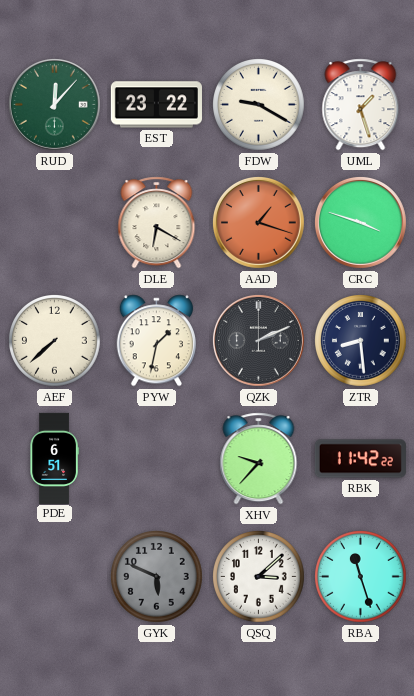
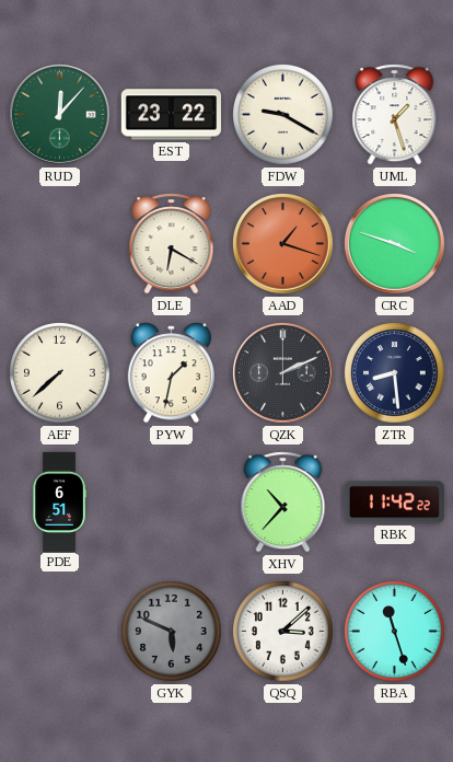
XHV: 9:37 -> 10:37 (283, 503)
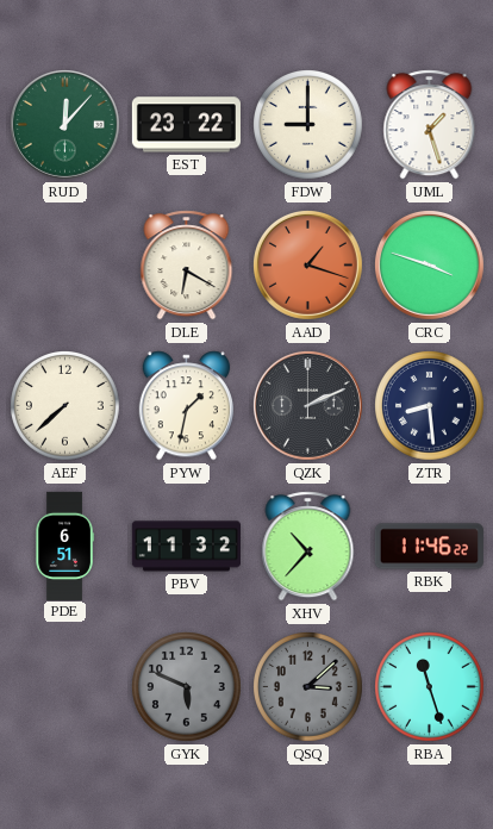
FDW: 9:20 -> 9:00 (308, 125)
PBV: none -> 11:32 (186, 547)
RBK: 11:42 -> 11:46 (429, 547)
QSQ dial: white -> grey (308, 687)
